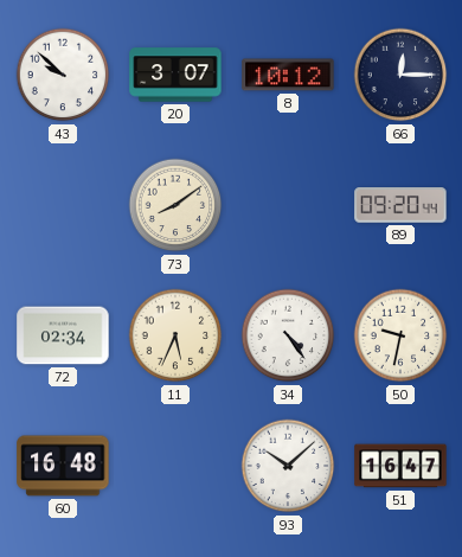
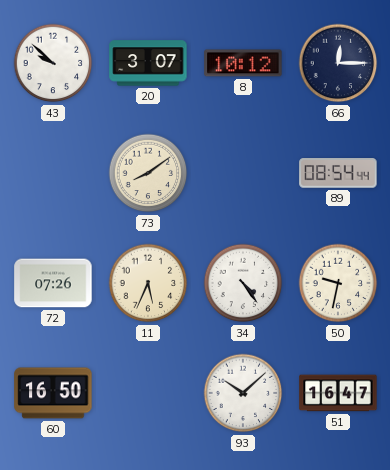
89: 09:20 -> 08:54 (338, 173)
72: 02:34 -> 07:26 (53, 283)
60: 16:48 -> 16:50 (53, 393)
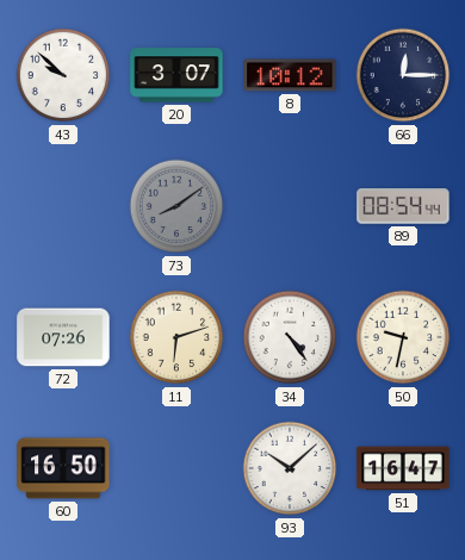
73 dial: cream -> grey (176, 206)
11: 5:34 -> 6:12 (176, 337)
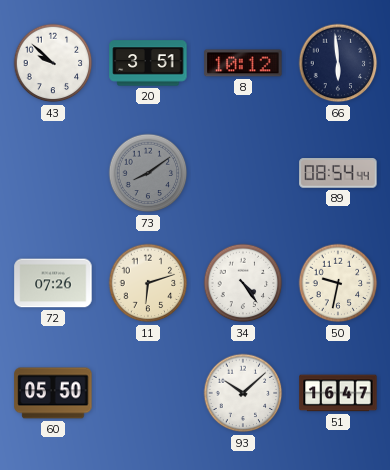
20: 3:07 -> 3:51 (148, 63)
66: 12:15 -> 5:59 (338, 63)
60: 16:50 -> 05:50 (53, 393)
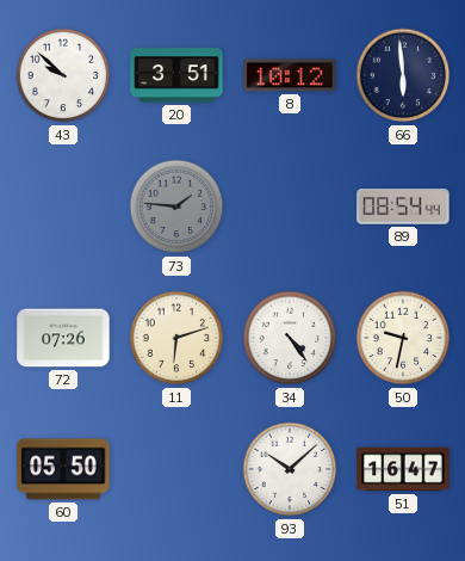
73: 8:09 -> 1:46 (176, 206)
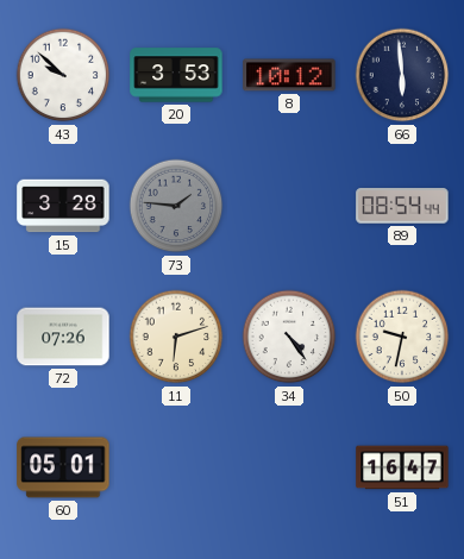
20: 3:51 -> 3:53 (176, 75)
15: none -> 3:28 (63, 206)
60: 05:50 -> 05:01 (63, 467)
93: 10:08 -> none (290, 469)
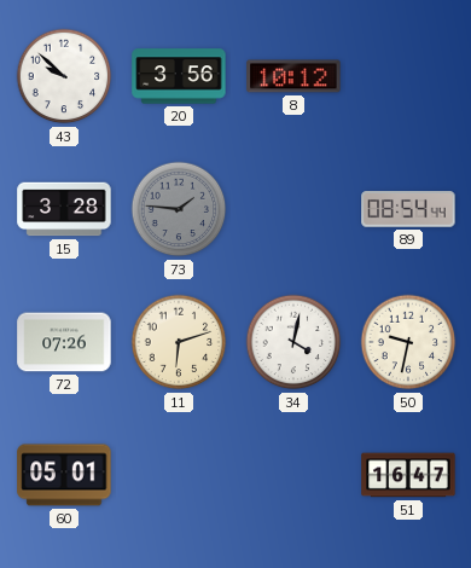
20: 3:53 -> 3:56 (179, 76)
66: 5:59 -> none (402, 75)
34: 4:24 -> 4:02 (293, 342)
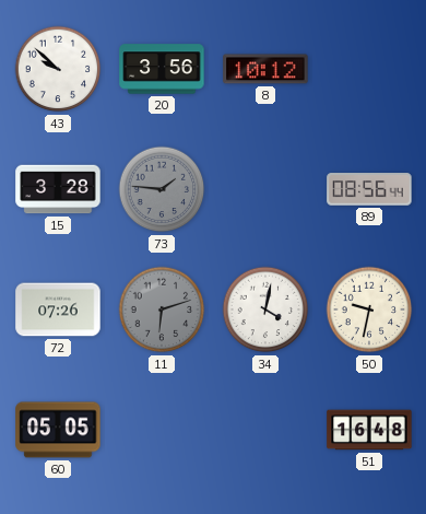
89: 08:54 -> 08:56 (369, 189)
11 dial: cream -> grey (162, 309)
60: 05:01 -> 05:05 (58, 430)
51: 16:47 -> 16:48 (369, 430)
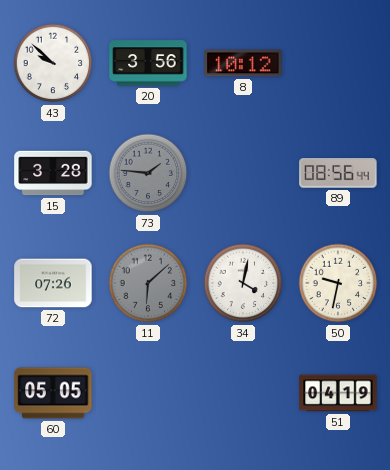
11: 6:12 -> 6:08 (148, 283)
51: 16:48 -> 04:19 (338, 393)
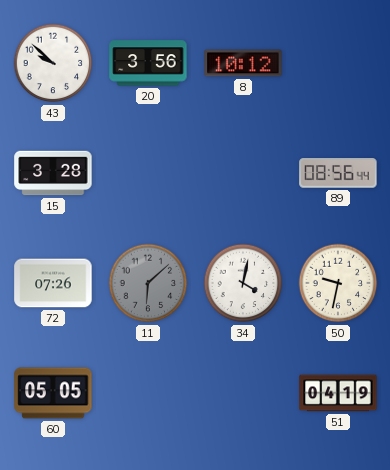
73: 1:46 -> none (148, 173)
